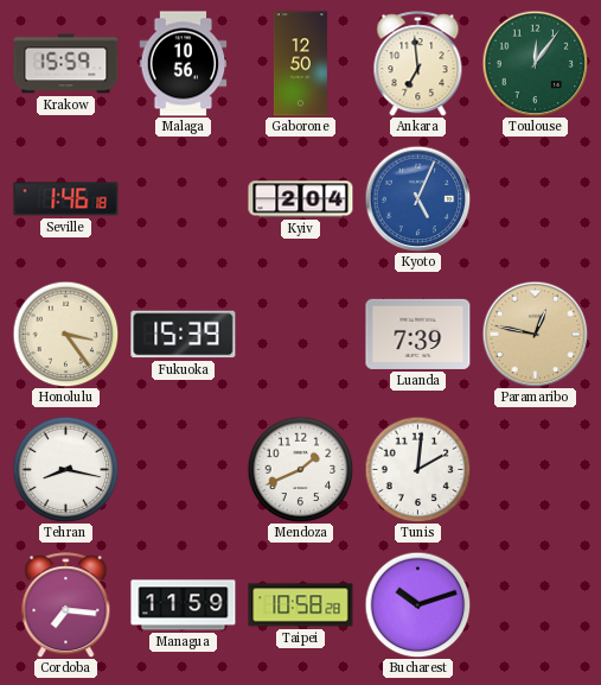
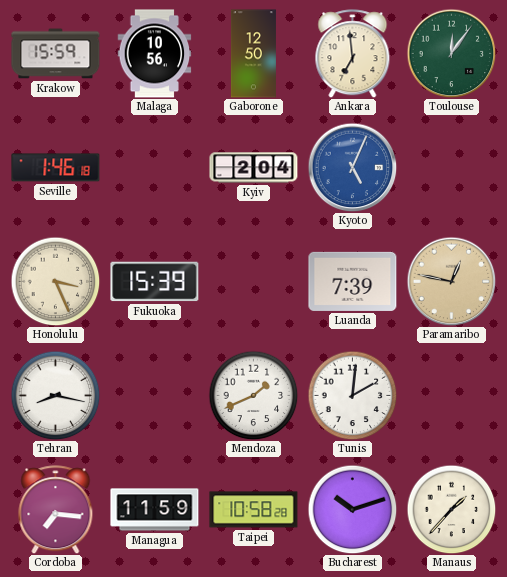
Honolulu: 3:24 -> 3:26 (55, 281)
Manaus: none -> 1:37 (451, 509)
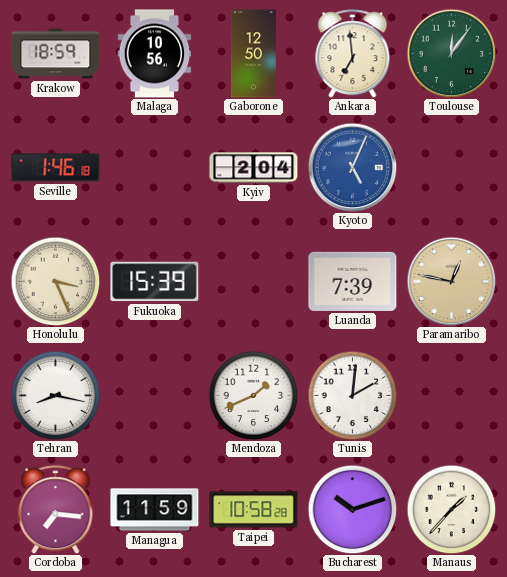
Krakow: 15:59 -> 18:59 (56, 54)
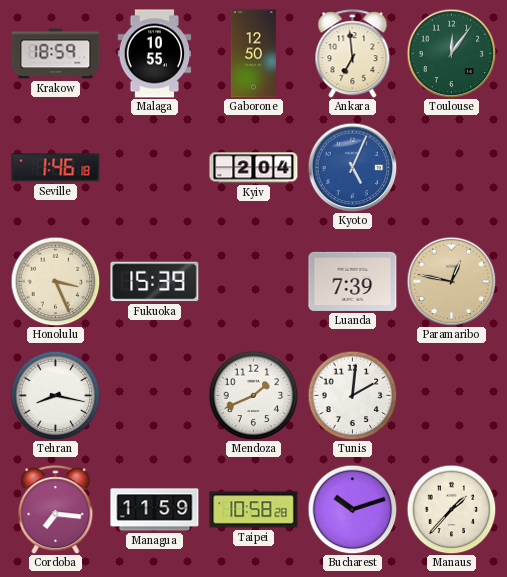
Malaga: 10:56 -> 10:55 (155, 54)
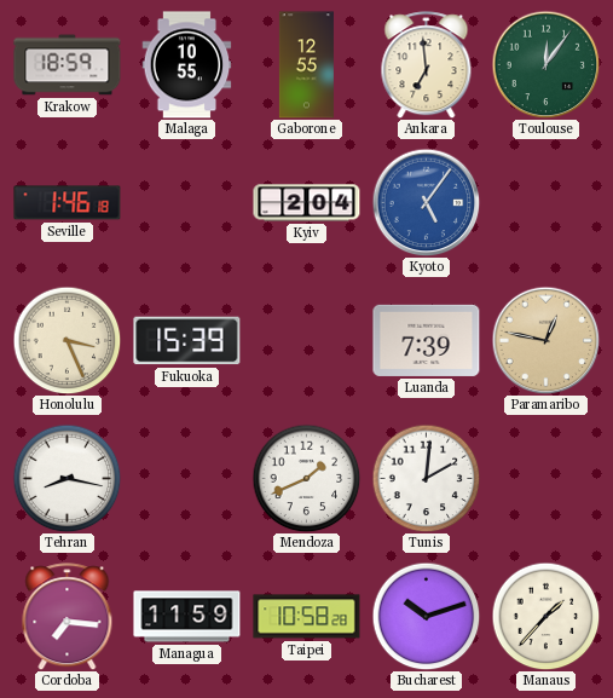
Gaborone: 12:50 -> 12:55 (306, 65)
Kyoto: 5:04 -> 5:06 (426, 202)
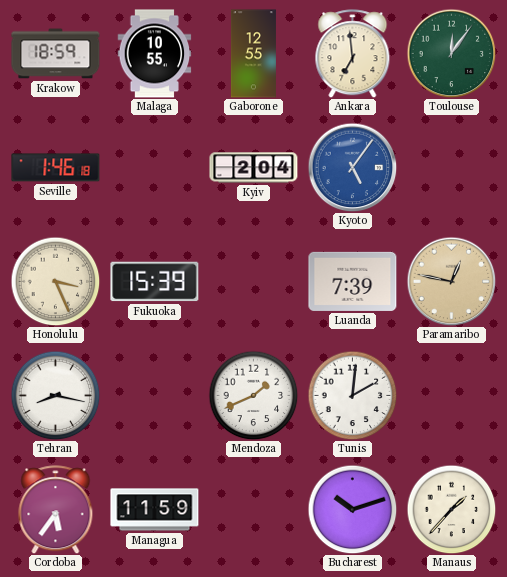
Cordoba: 7:16 -> 5:36 (56, 510)
Taipei: 10:58 -> none (307, 617)
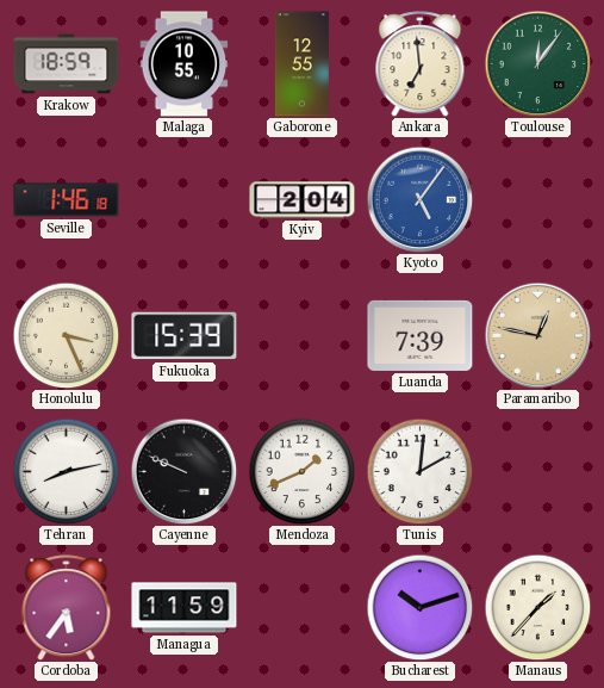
Tehran: 8:17 -> 8:13 (66, 471)
Cayenne: none -> 9:49 (183, 471)
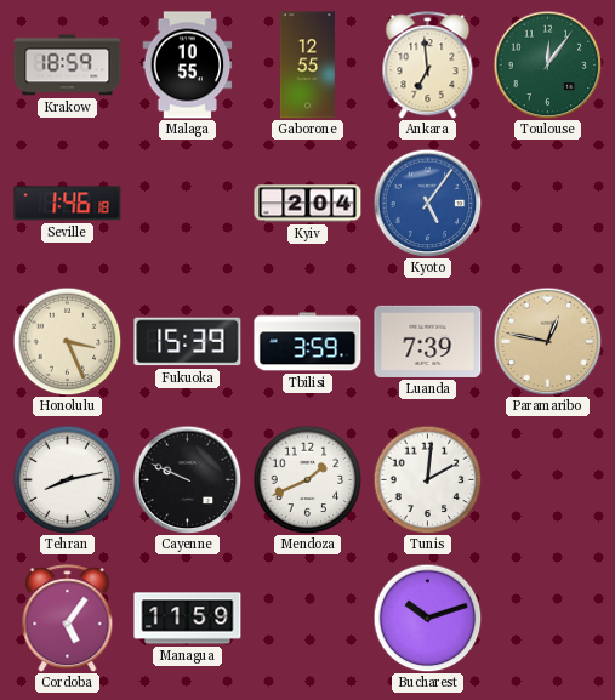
Tbilisi: none -> 3:59 (308, 342)
Cordoba: 5:36 -> 5:06 (68, 619)
Manaus: 1:37 -> none (537, 607)
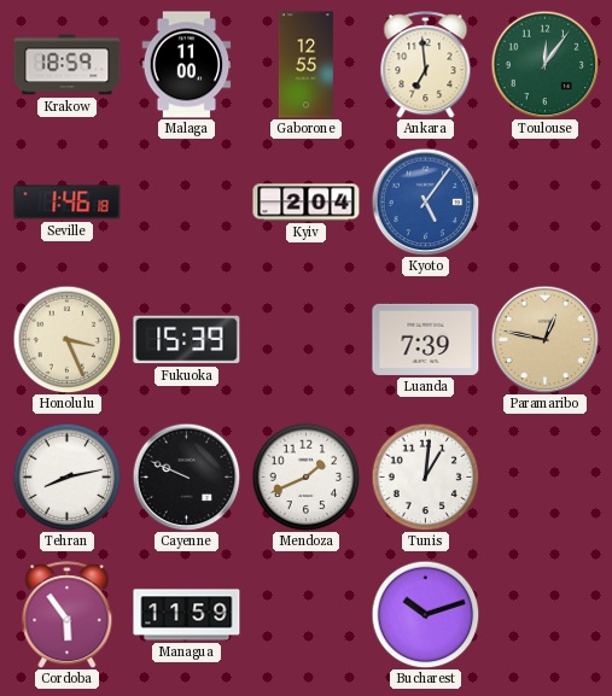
Malaga: 10:55 -> 11:00 (187, 65)
Tbilisi: 3:59 -> none (308, 342)
Tunis: 2:01 -> 1:01 (425, 476)
Cordoba: 5:06 -> 5:54 (68, 615)
